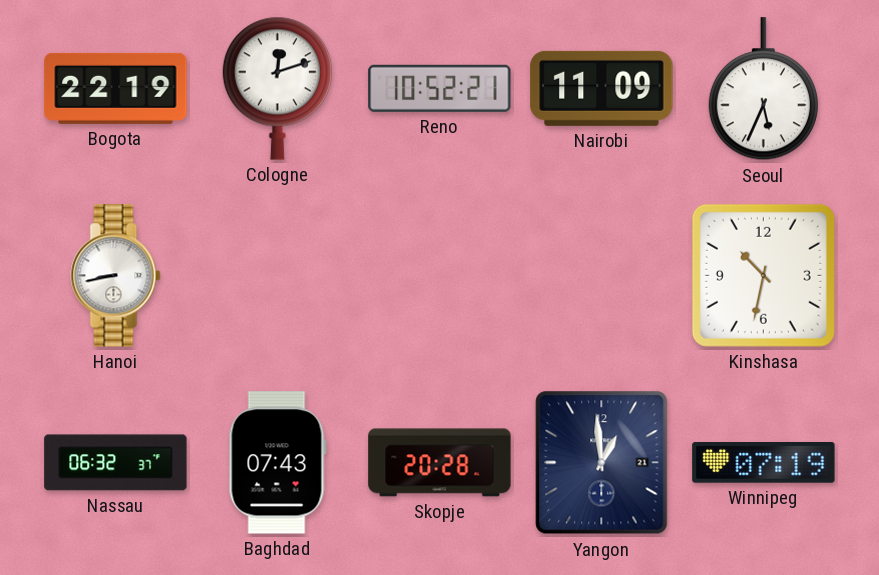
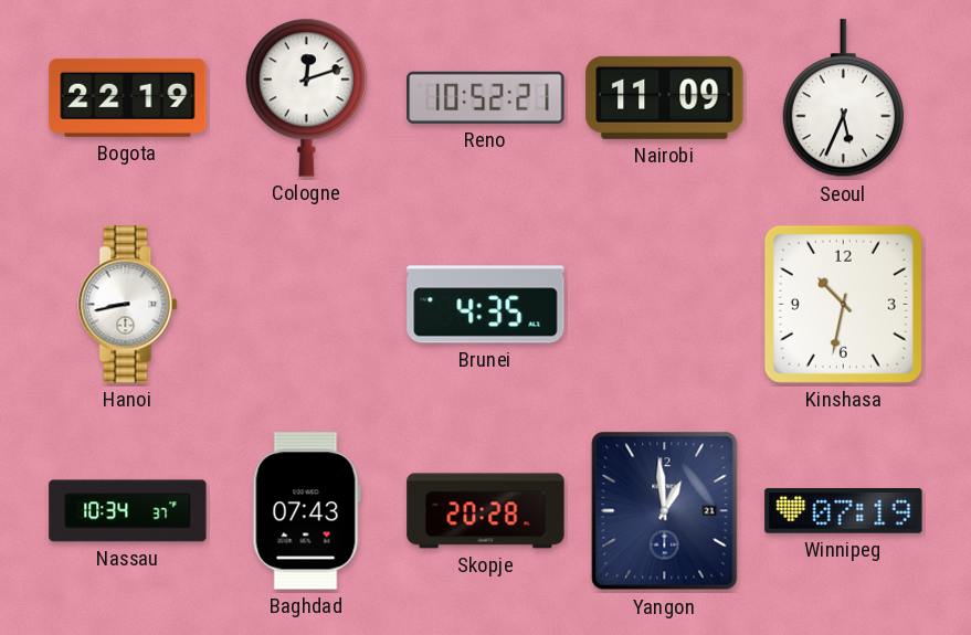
Brunei: none -> 4:35 (486, 305)
Nassau: 06:32 -> 10:34 (128, 511)
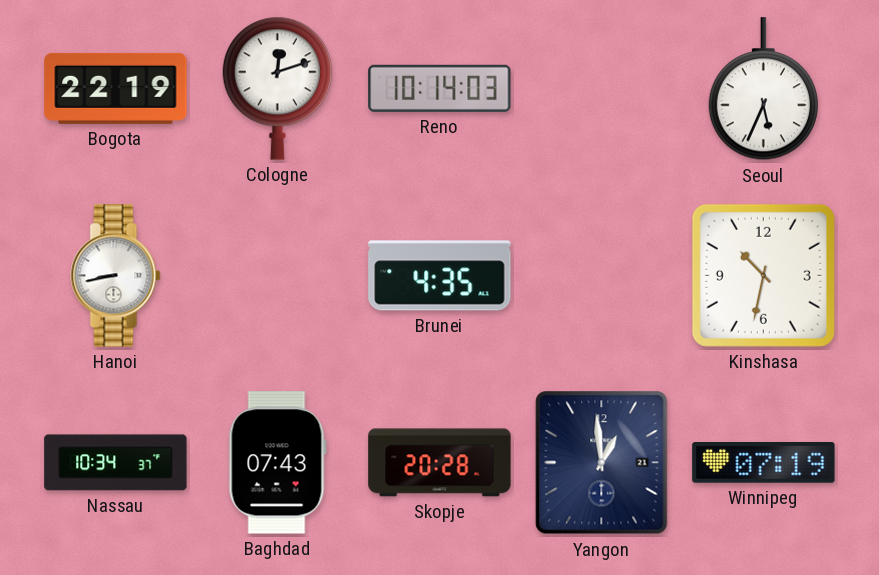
Reno: 10:52 -> 10:14 (440, 88)
Nairobi: 11:09 -> none (665, 97)
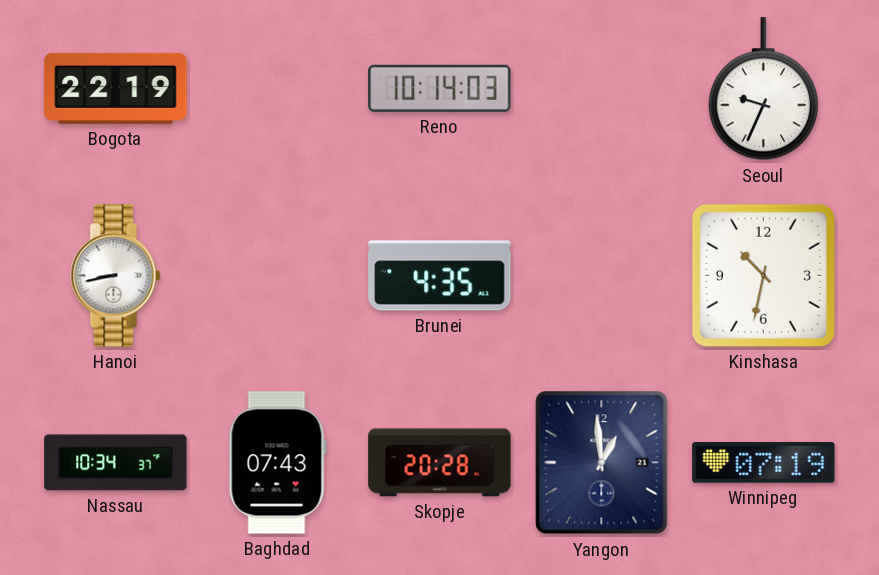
Cologne: 12:12 -> none (277, 88)
Seoul: 5:34 -> 9:34 (763, 89)
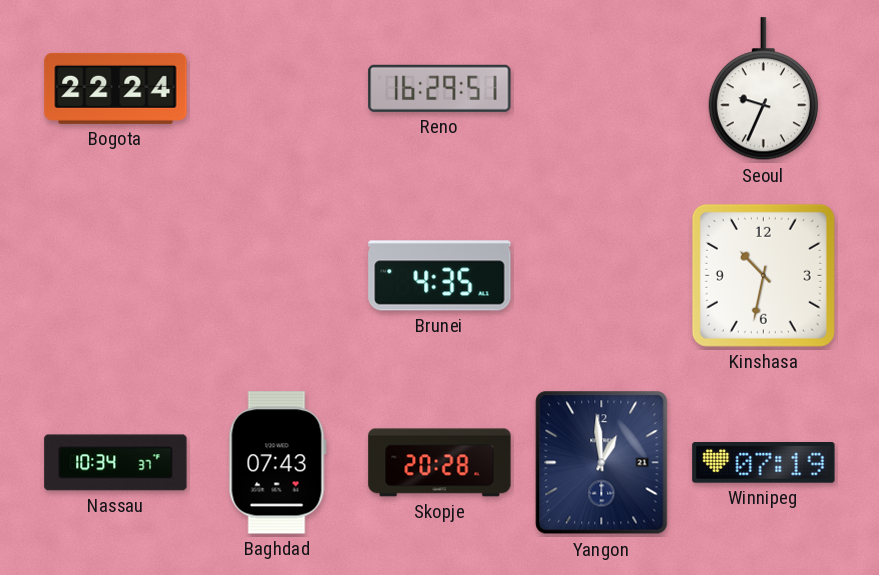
Bogota: 22:19 -> 22:24 (116, 88)
Reno: 10:14 -> 16:29 (440, 88)
Hanoi: 8:43 -> none (116, 276)
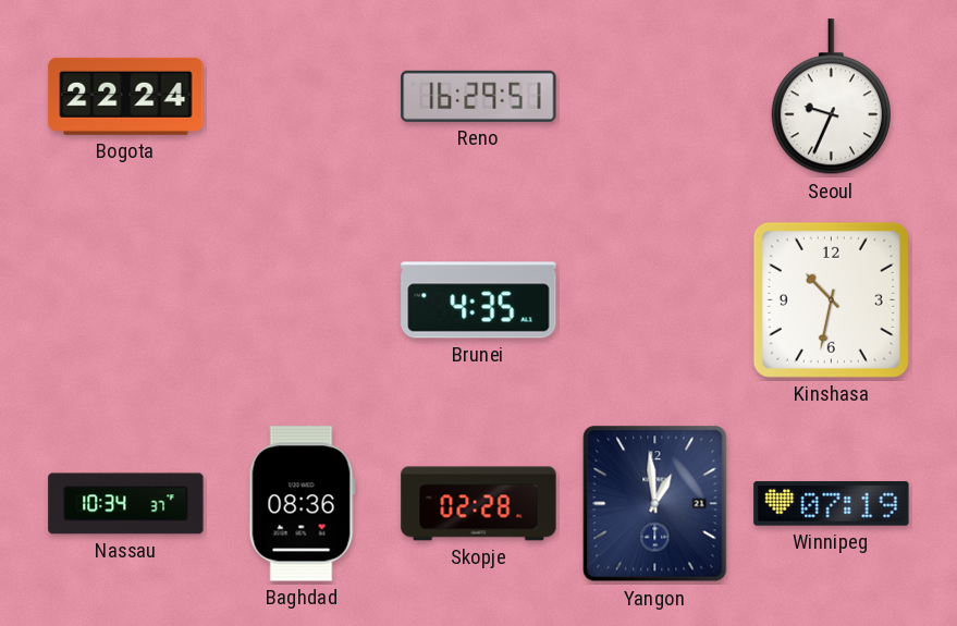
Baghdad: 07:43 -> 08:36 (302, 504)
Skopje: 20:28 -> 02:28 (479, 504)
